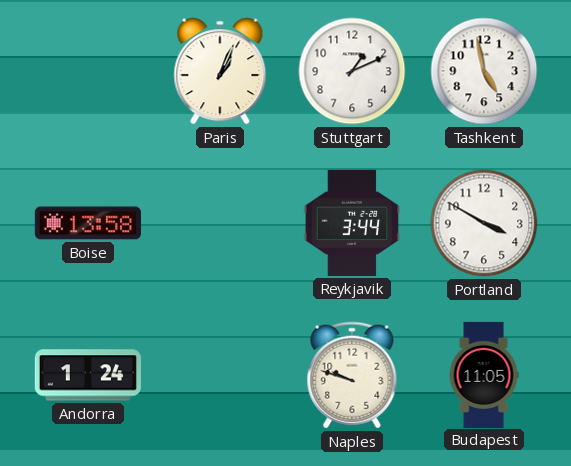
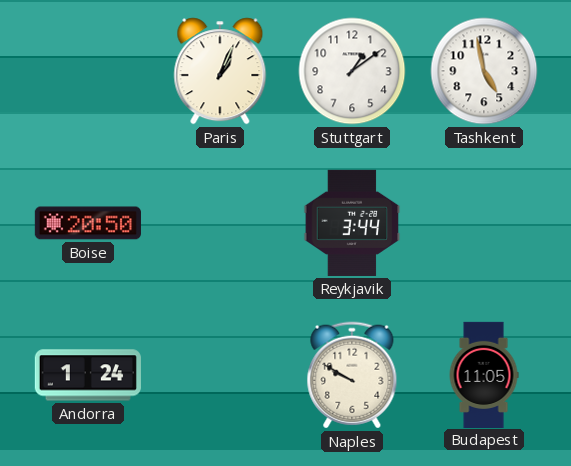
Stuttgart: 1:11 -> 1:09 (352, 71)
Boise: 13:58 -> 20:50 (88, 223)
Portland: 3:50 -> none (484, 223)
Naples: 9:48 -> 9:50 (352, 375)
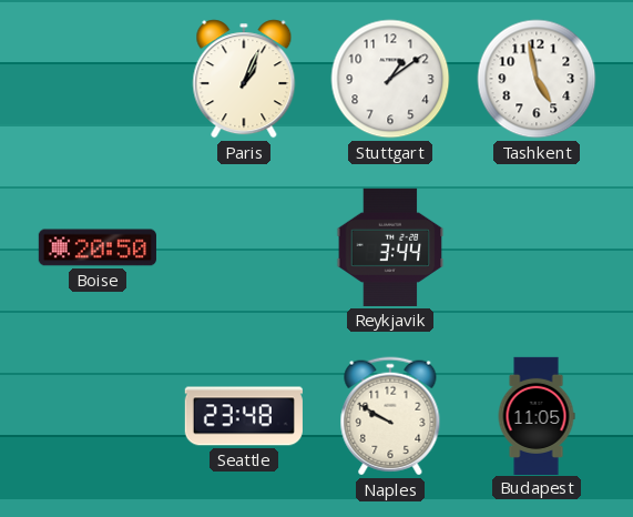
Andorra: 1:24 -> none (88, 375)
Seattle: none -> 23:48 (244, 416)
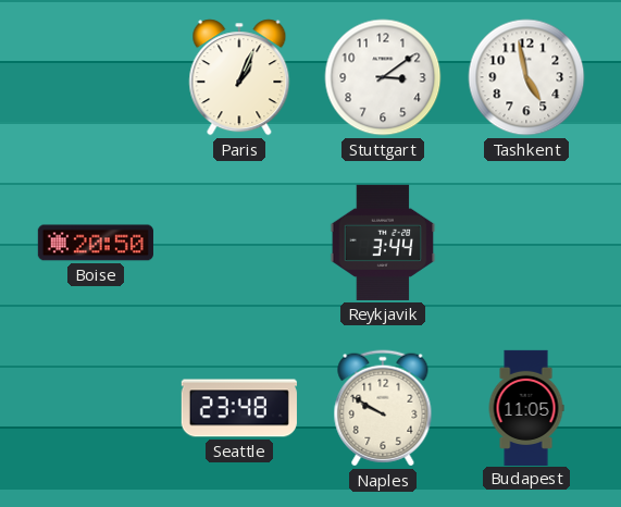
Stuttgart: 1:09 -> 3:09 (383, 77)
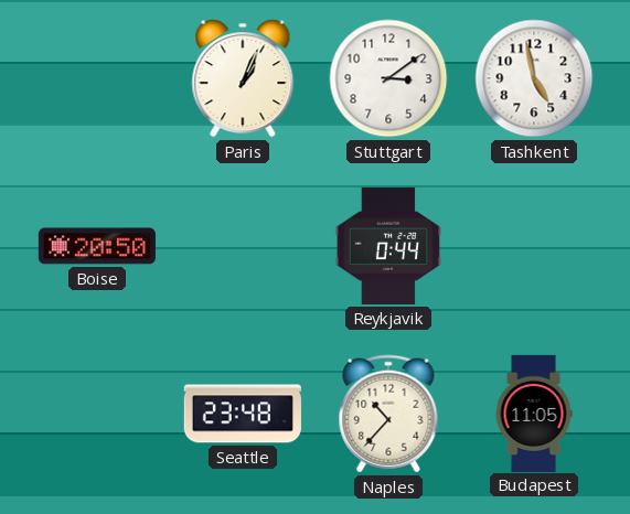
Reykjavik: 3:44 -> 0:44 (388, 246)
Naples: 9:50 -> 10:37 (388, 414)
